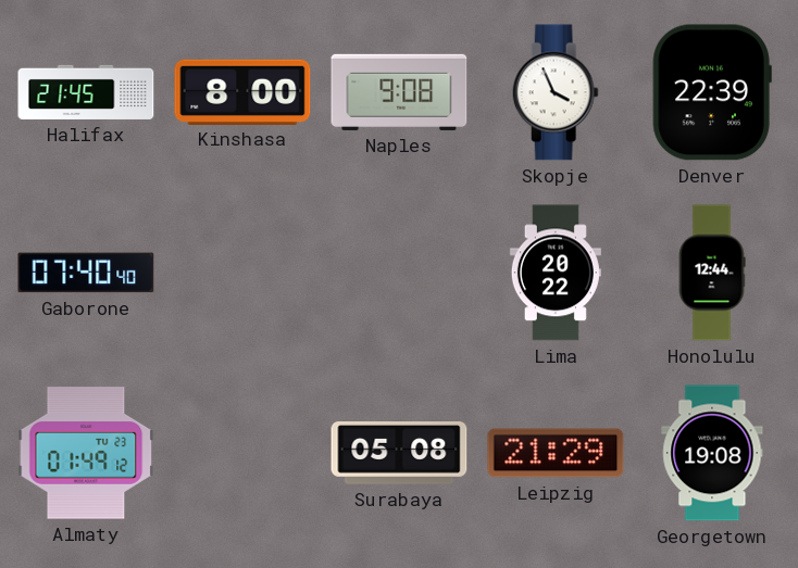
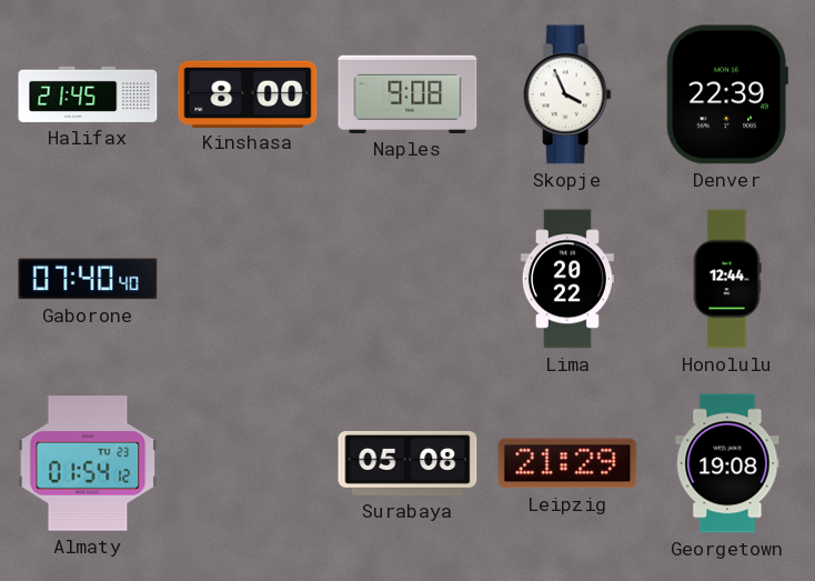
Almaty: 01:49 -> 01:54 (88, 463)
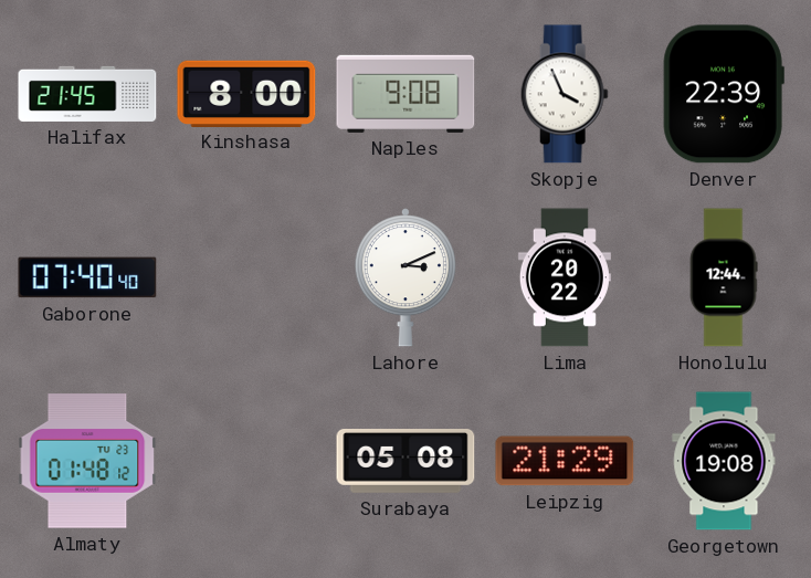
Lahore: none -> 3:11 (405, 277)
Almaty: 01:54 -> 01:48 (87, 461)
